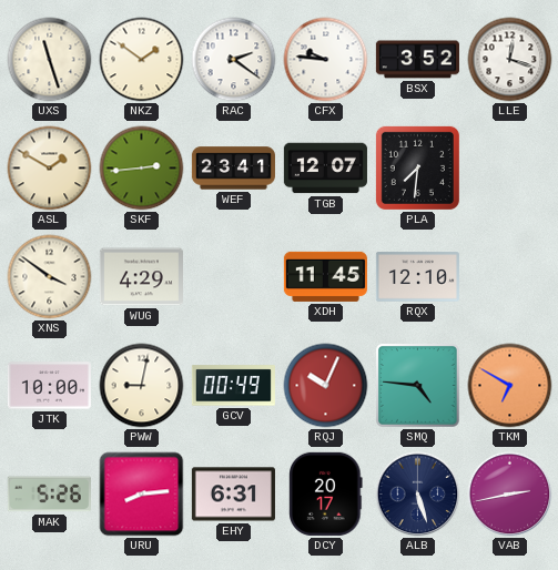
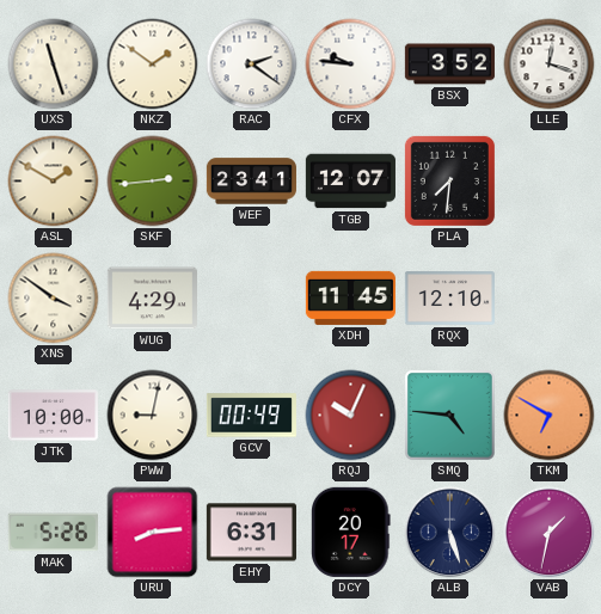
VAB: 2:43 -> 1:32 (550, 533)
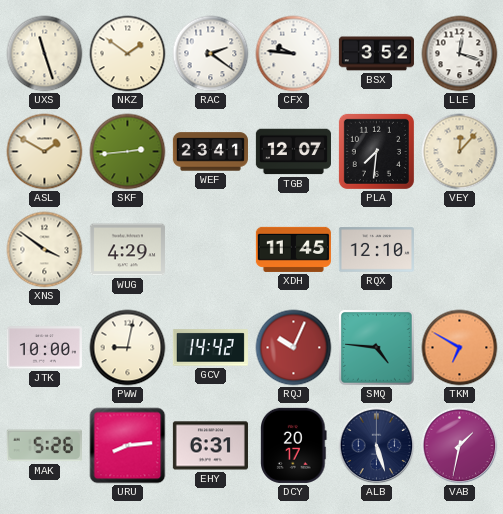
VEY: none -> 12:07 (460, 152)
GCV: 00:49 -> 14:42 (210, 348)
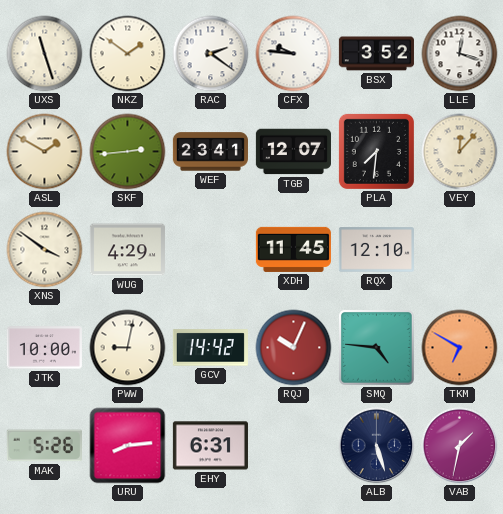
DCY: 20:17 -> none (294, 445)
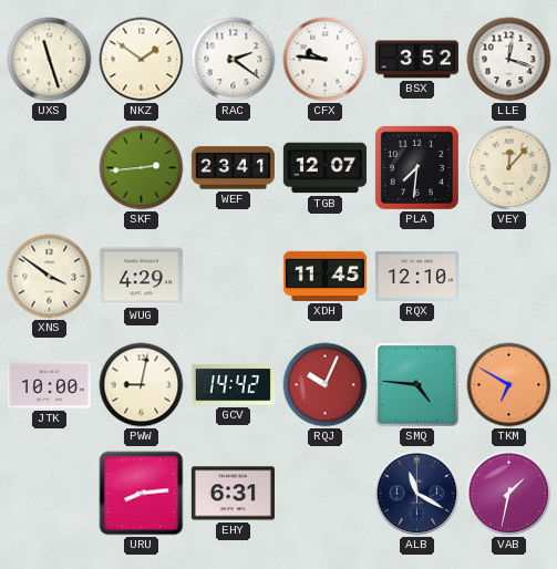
ASL: 1:50 -> none (45, 152)
MAK: 5:26 -> none (44, 446)
ALB: 5:27 -> 11:20 (417, 494)
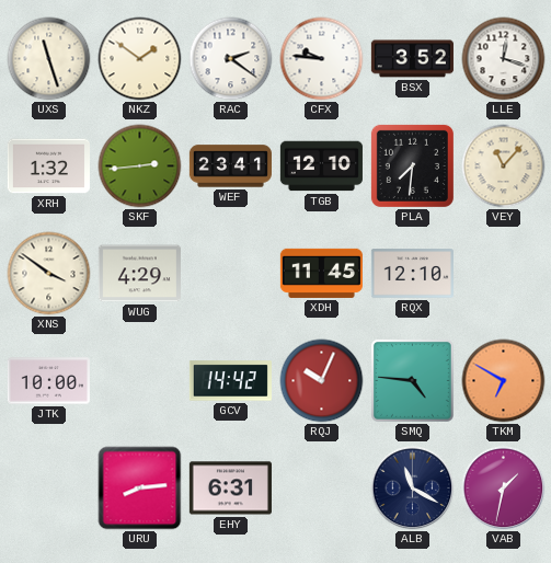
XRH: none -> 1:32 (48, 166)
TGB: 12:07 -> 12:10 (321, 166)
VEY: 12:07 -> 11:07 (504, 166)
PWW: 9:02 -> none (142, 385)
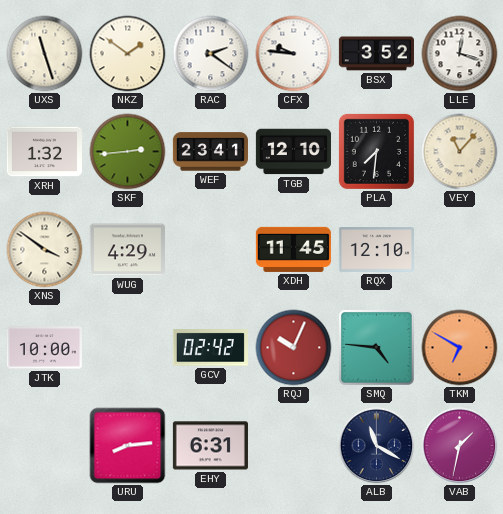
GCV: 14:42 -> 02:42 (210, 348)
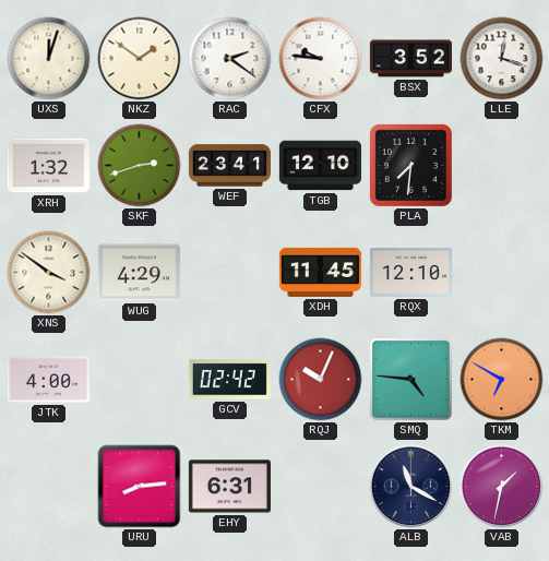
UXS: 11:27 -> 12:03 (49, 59)
SKF: 2:44 -> 2:42 (140, 166)
VEY: 11:07 -> none (460, 152)
JTK: 10:00 -> 4:00 (48, 380)
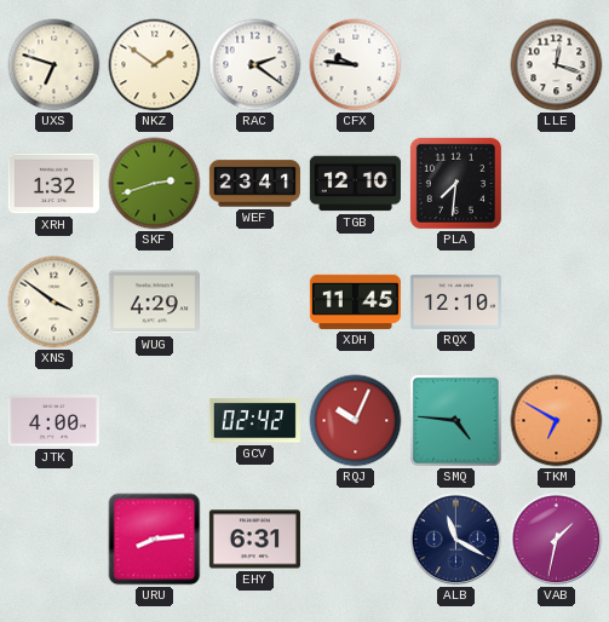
UXS: 12:03 -> 6:48 (54, 65)
BSX: 3:52 -> none (410, 59)
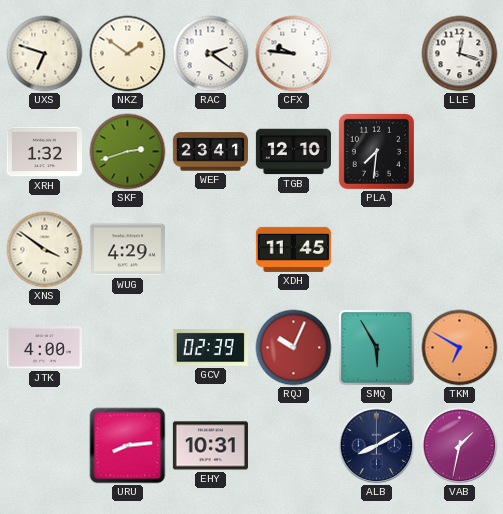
RQX: 12:10 -> none (455, 303)
GCV: 02:42 -> 02:39 (210, 348)
SMQ: 4:46 -> 5:55 (376, 347)
EHY: 6:31 -> 10:31 (210, 446)
ALB: 11:20 -> 8:10 (377, 446)
